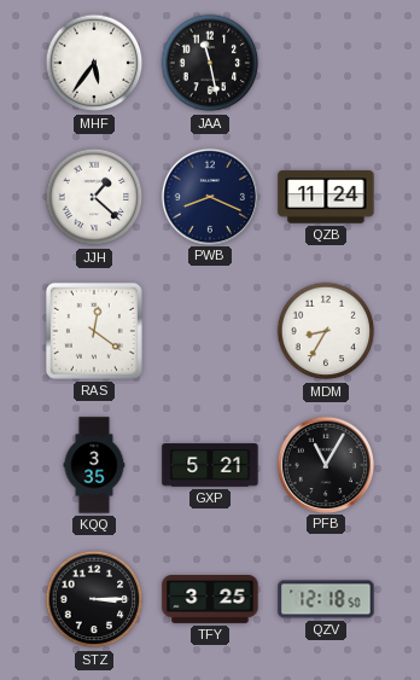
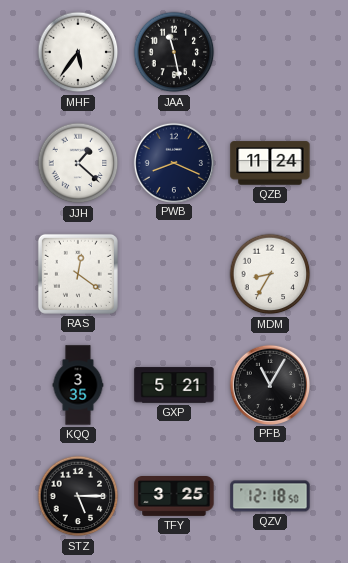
STZ: 3:15 -> 5:15 (78, 496)
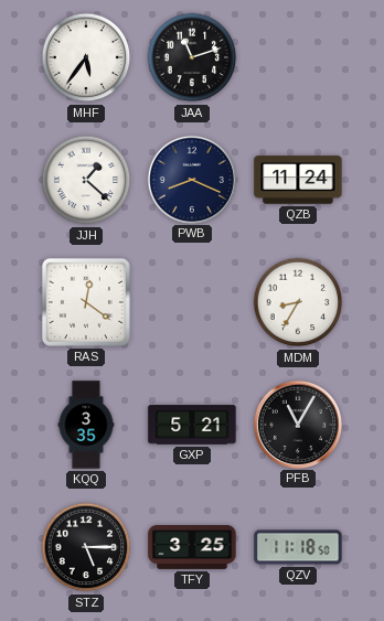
JAA: 11:28 -> 11:12 (192, 57)
QZV: 12:18 -> 11:18 (298, 547)
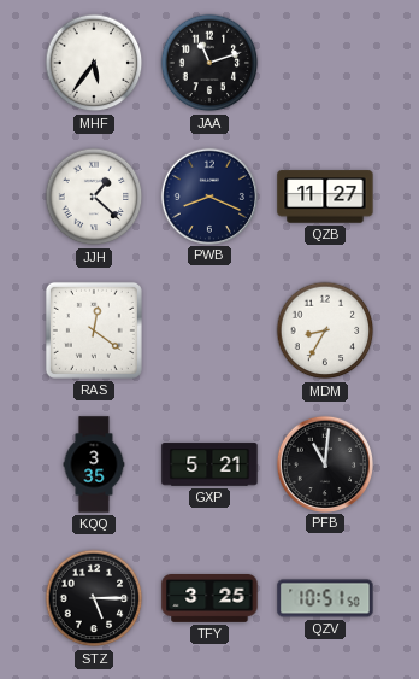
QZB: 11:24 -> 11:27 (325, 197)
PFB: 11:05 -> 11:01 (324, 463)
QZV: 11:18 -> 10:51 (325, 598)
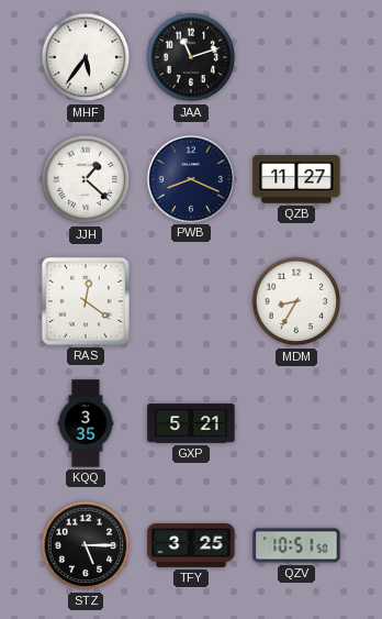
PFB: 11:01 -> none (324, 463)
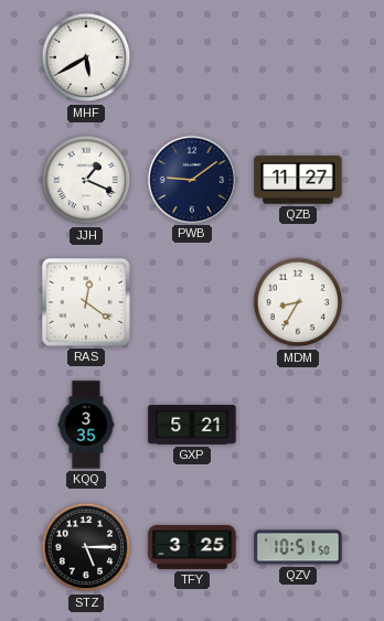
MHF: 5:36 -> 5:40 (86, 57)
JAA: 11:12 -> none (191, 57)
JJH: 1:22 -> 1:19 (86, 180)
PWB: 8:19 -> 9:09 (191, 179)
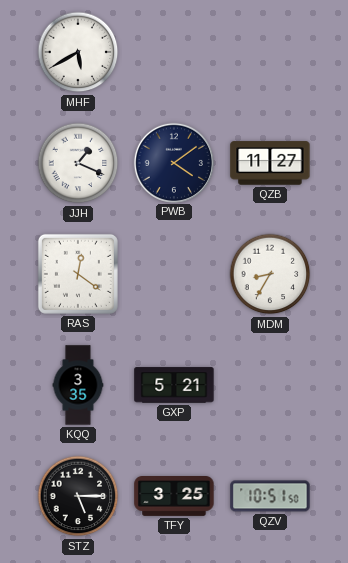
PWB: 9:09 -> 4:09 (173, 162)
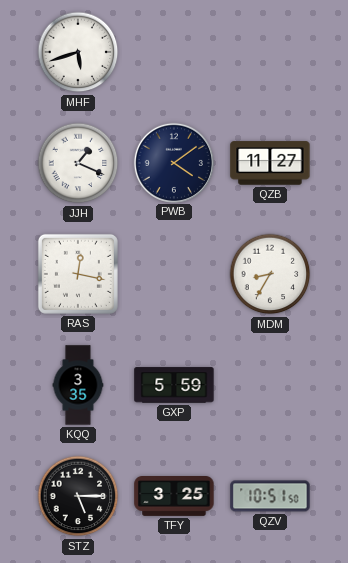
MHF: 5:40 -> 5:42 (78, 52)
RAS: 12:21 -> 12:17 (78, 274)
GXP: 5:21 -> 5:59 (174, 385)
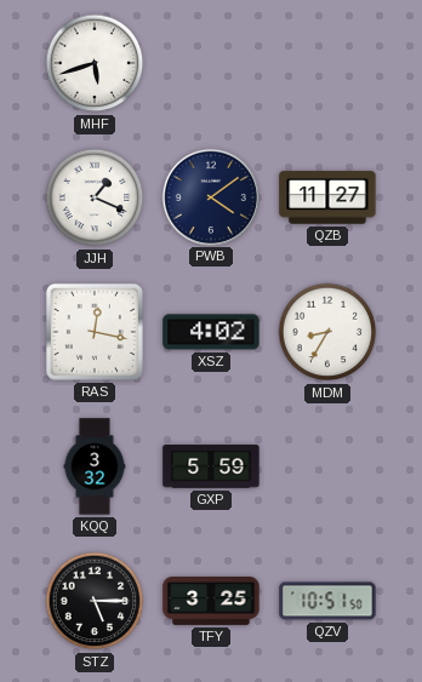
XSZ: none -> 4:02 (211, 332)
KQQ: 3:35 -> 3:32 (95, 466)
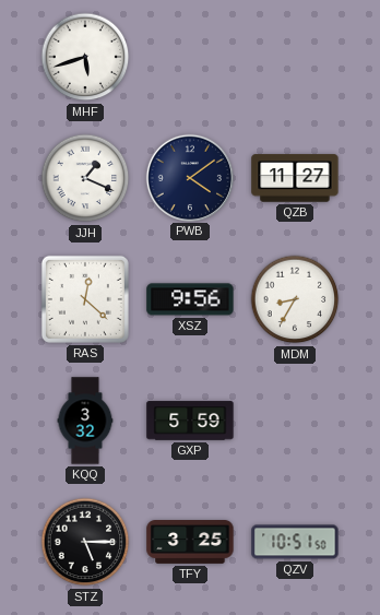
RAS: 12:17 -> 12:22 (85, 299)
XSZ: 4:02 -> 9:56 (190, 299)
